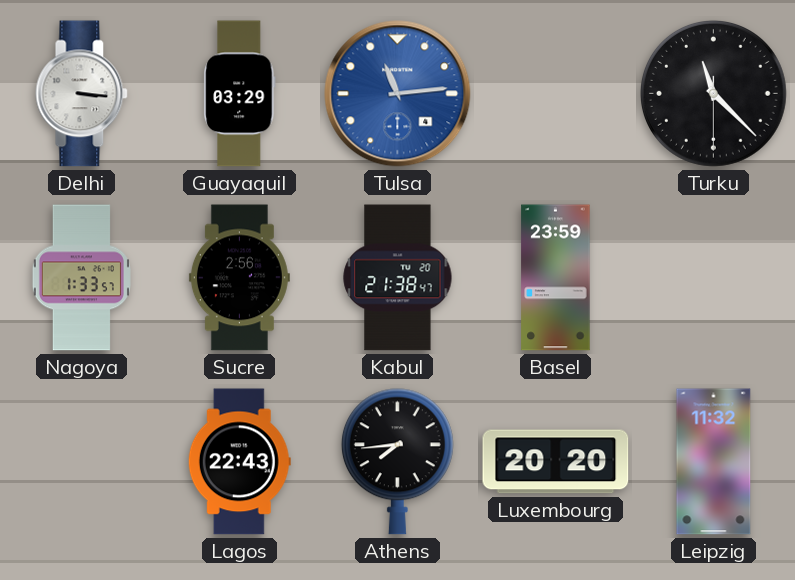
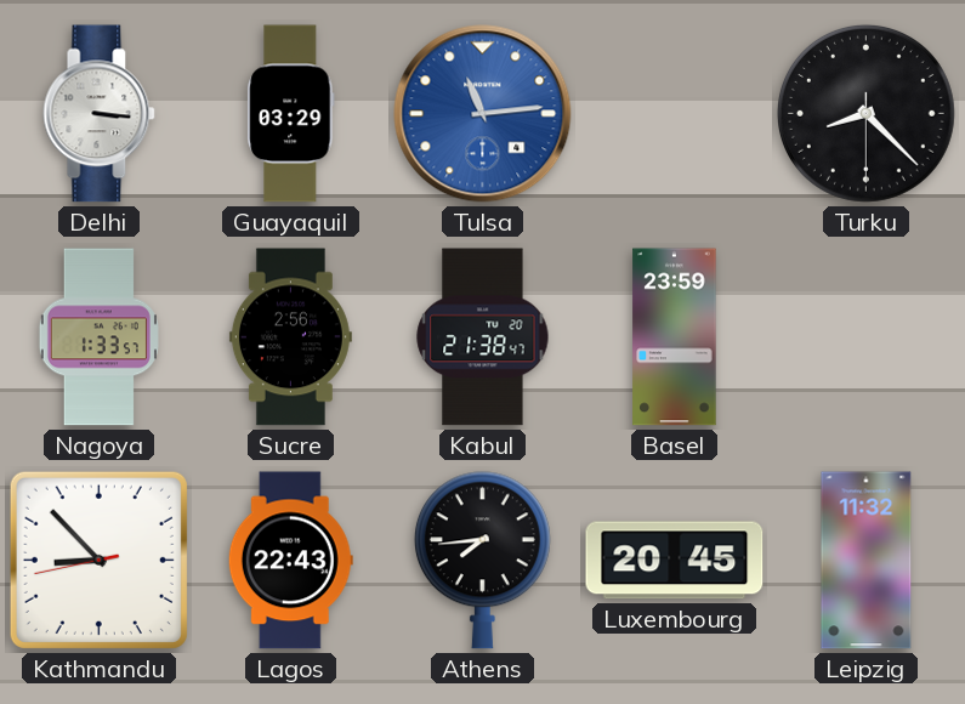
Turku: 11:22 -> 8:22 (865, 113)
Kathmandu: none -> 8:52 (98, 560)
Luxembourg: 20:20 -> 20:45 (675, 561)
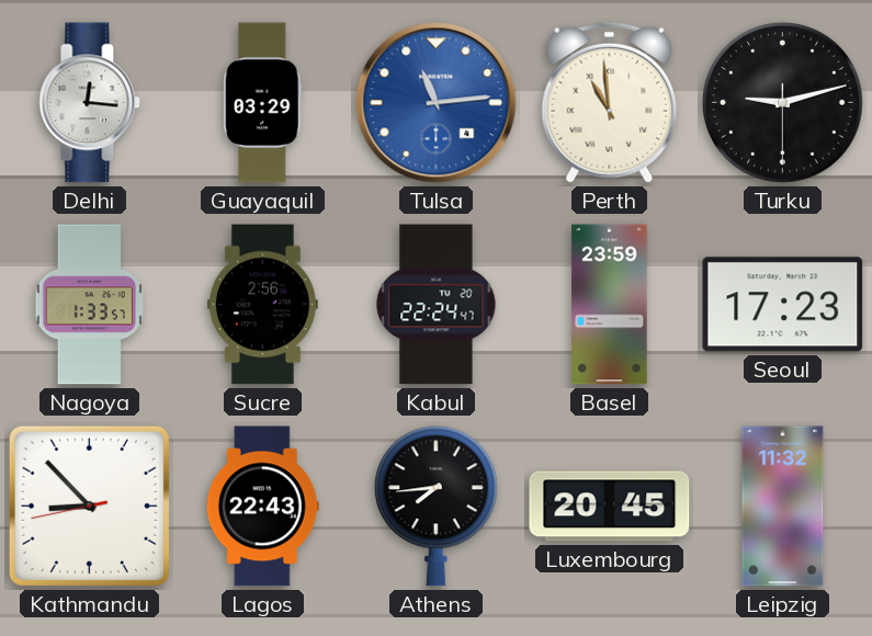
Delhi: 3:16 -> 12:16 (90, 103)
Perth: none -> 10:59 (610, 102)
Turku: 8:22 -> 9:12 (782, 102)
Kabul: 21:38 -> 22:24 (437, 305)
Seoul: none -> 17:23 (783, 305)
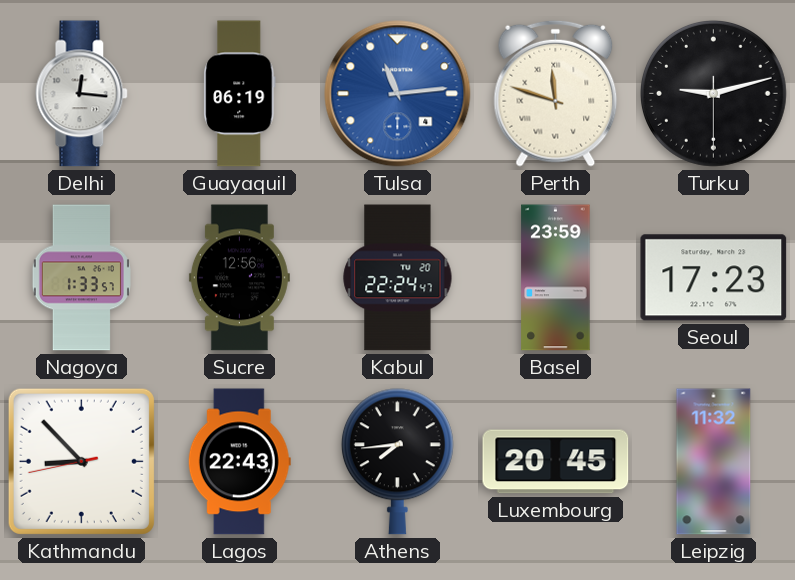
Guayaquil: 03:29 -> 06:19 (240, 94)
Perth: 10:59 -> 11:48 (556, 93)
Sucre: 2:56 -> 12:56 (239, 278)
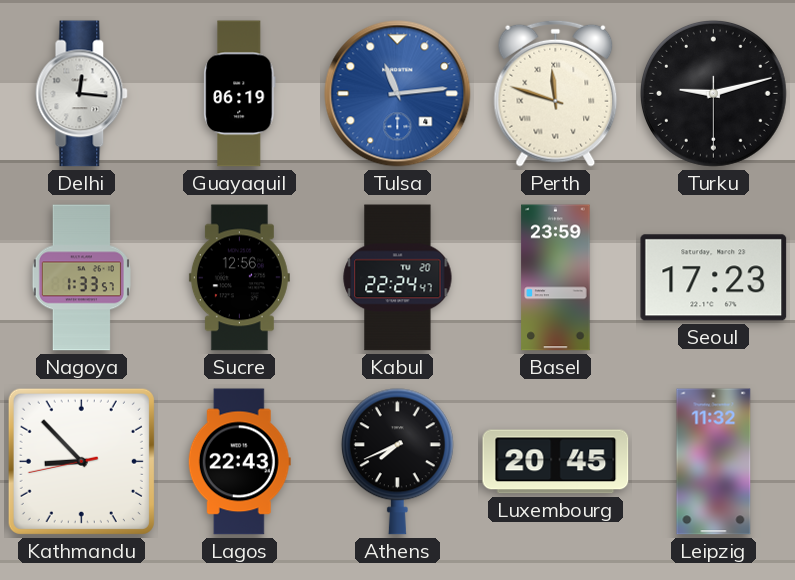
Athens: 7:44 -> 7:41 (397, 462)
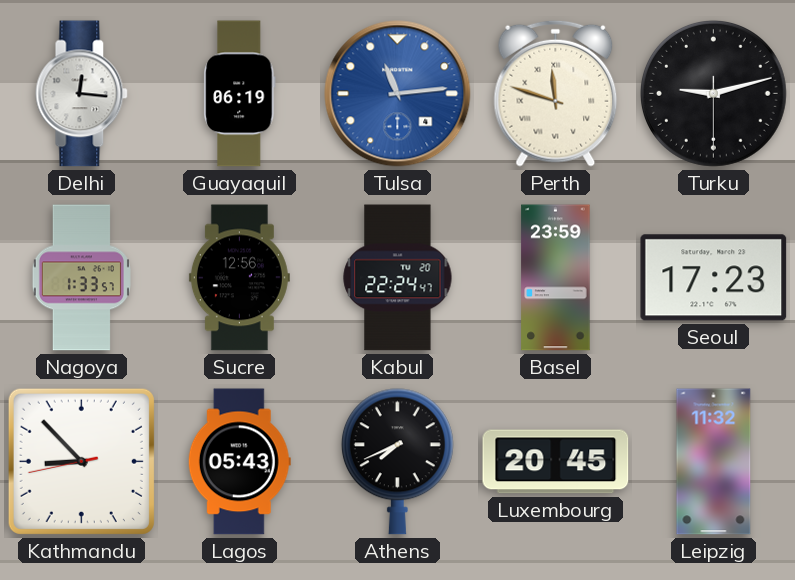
Lagos: 22:43 -> 05:43 (239, 462)
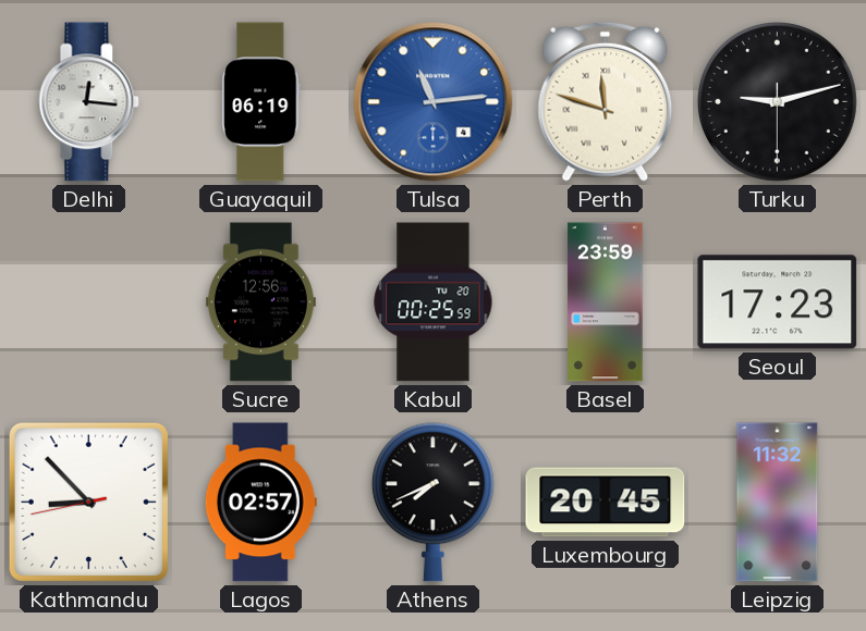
Nagoya: 1:33 -> none (81, 278)
Kabul: 22:24 -> 00:25 (434, 302)
Lagos: 05:43 -> 02:57 (260, 503)
